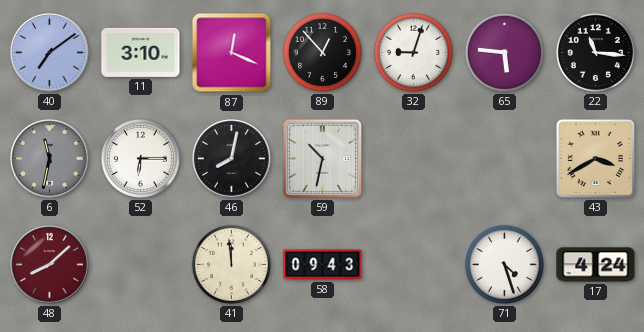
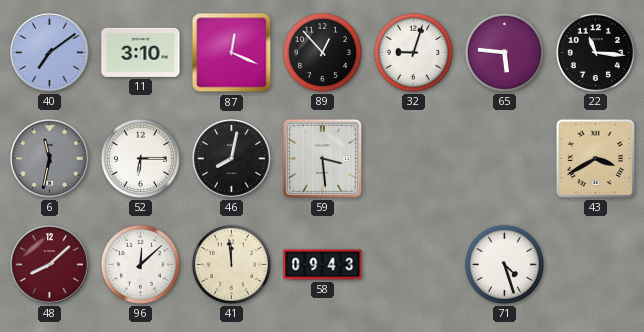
59: 10:32 -> 3:29 (322, 158)
96: none -> 12:08 (140, 264)
17: 4:24 -> none (596, 265)
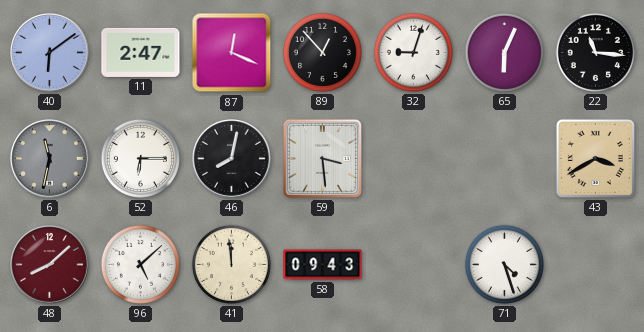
40: 7:09 -> 6:09 (50, 53)
11: 3:10 -> 2:47 (141, 52)
65: 5:46 -> 6:04 (504, 52)
96: 12:08 -> 5:08 (140, 264)
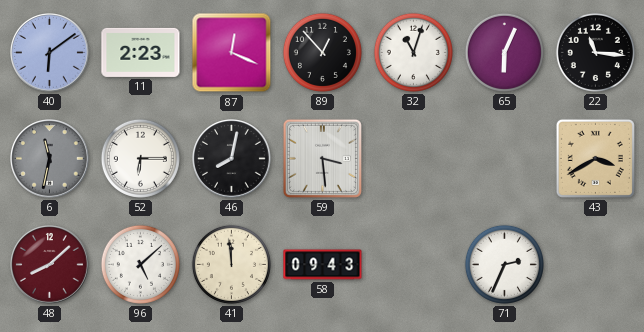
11: 2:47 -> 2:23 (141, 52)
32: 9:03 -> 11:03 (413, 52)
71: 4:27 -> 2:34 (504, 264)
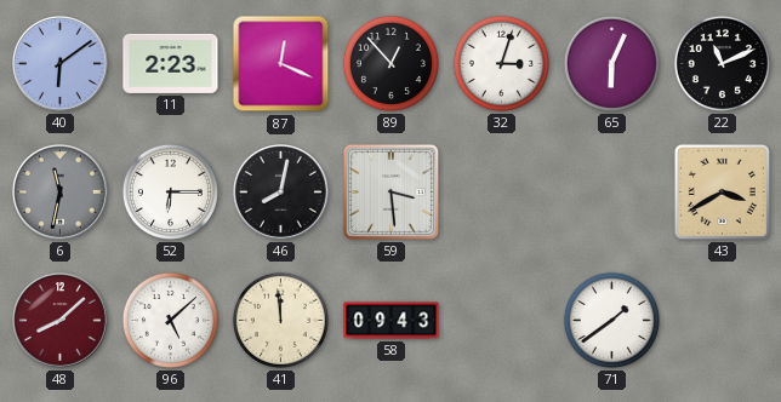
32: 11:03 -> 3:03 (501, 63)
22: 11:16 -> 11:11 (722, 63)
71: 2:34 -> 1:39 (611, 320)
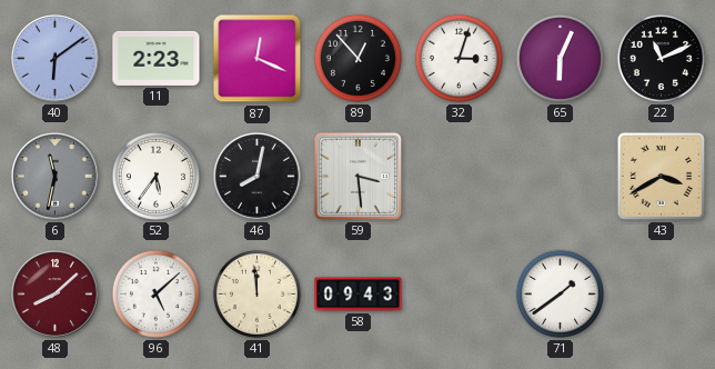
52: 6:15 -> 5:36 (155, 176)
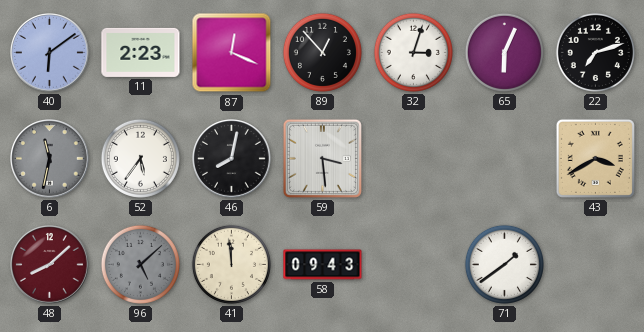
22: 11:11 -> 7:12 (595, 52)
96 dial: white -> grey (140, 264)
